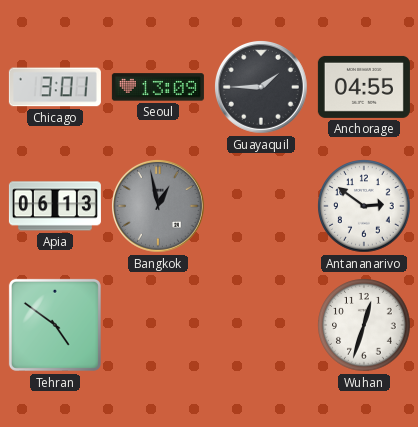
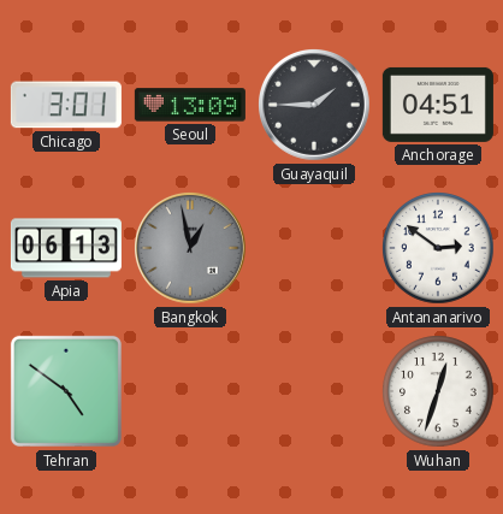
Anchorage: 04:55 -> 04:51 (438, 105)
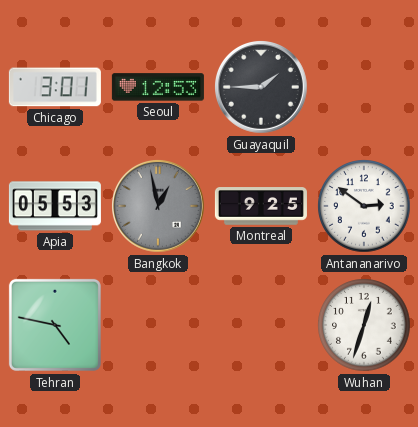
Seoul: 13:09 -> 12:53 (158, 87)
Anchorage: 04:51 -> none (438, 105)
Apia: 06:13 -> 05:53 (55, 206)
Montreal: none -> 9:25 (261, 206)
Tehran: 4:51 -> 4:47 (55, 325)
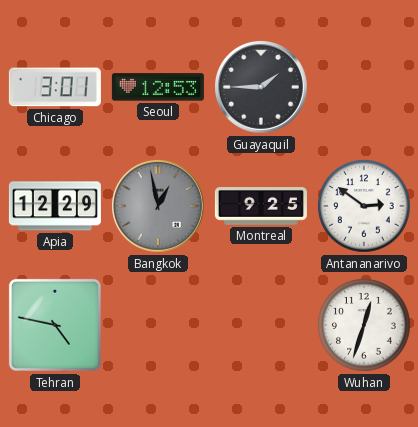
Apia: 05:53 -> 12:29 (55, 206)
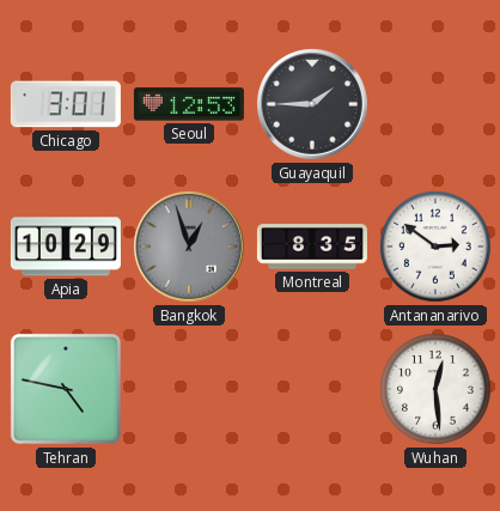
Apia: 12:29 -> 10:29 (66, 247)
Bangkok: 12:58 -> 12:57 (190, 248)
Montreal: 9:25 -> 8:35 (312, 247)
Wuhan: 12:33 -> 12:29 (435, 389)
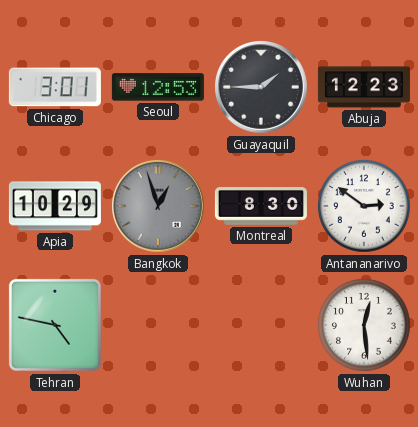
Abuja: none -> 12:23 (364, 87)
Montreal: 8:35 -> 8:30 (261, 206)
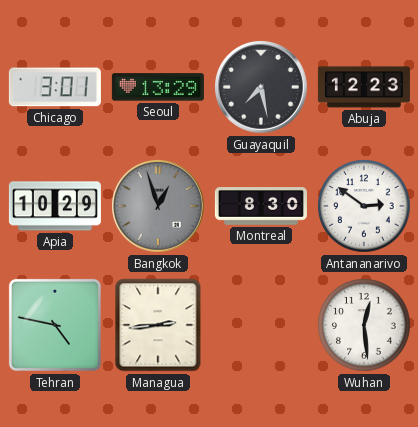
Seoul: 12:53 -> 13:29 (158, 87)
Guayaquil: 1:45 -> 7:28 (262, 88)
Managua: none -> 2:44 (158, 325)
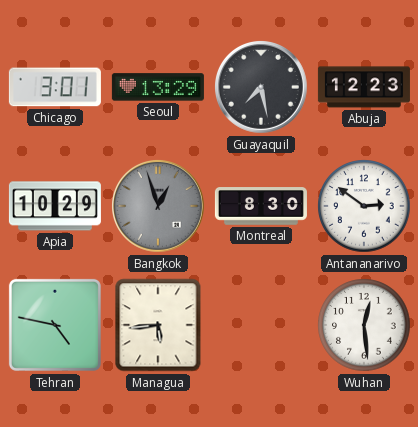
Managua: 2:44 -> 5:44 (158, 325)
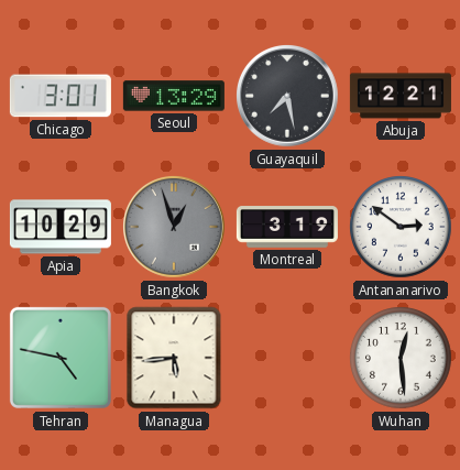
Abuja: 12:23 -> 12:21 (401, 96)
Montreal: 8:30 -> 3:19 (287, 227)
